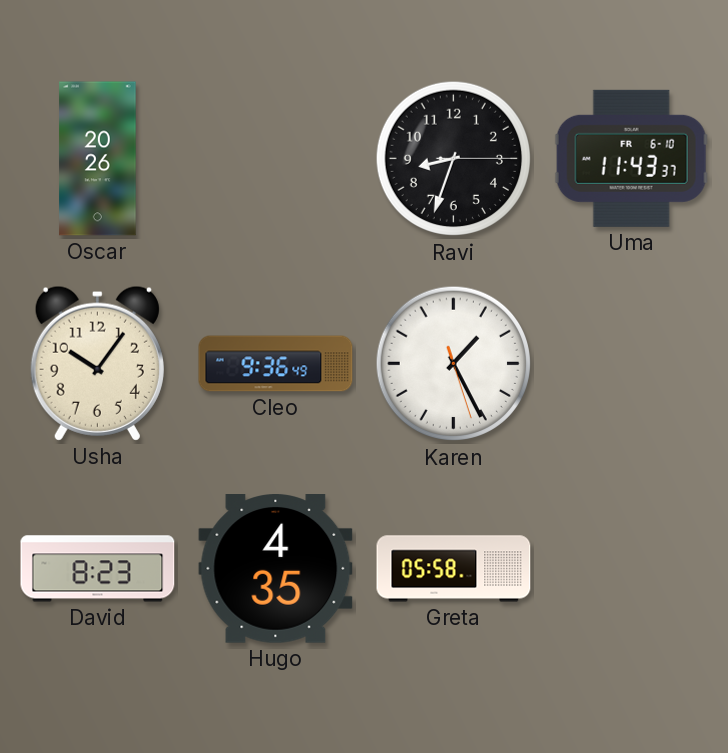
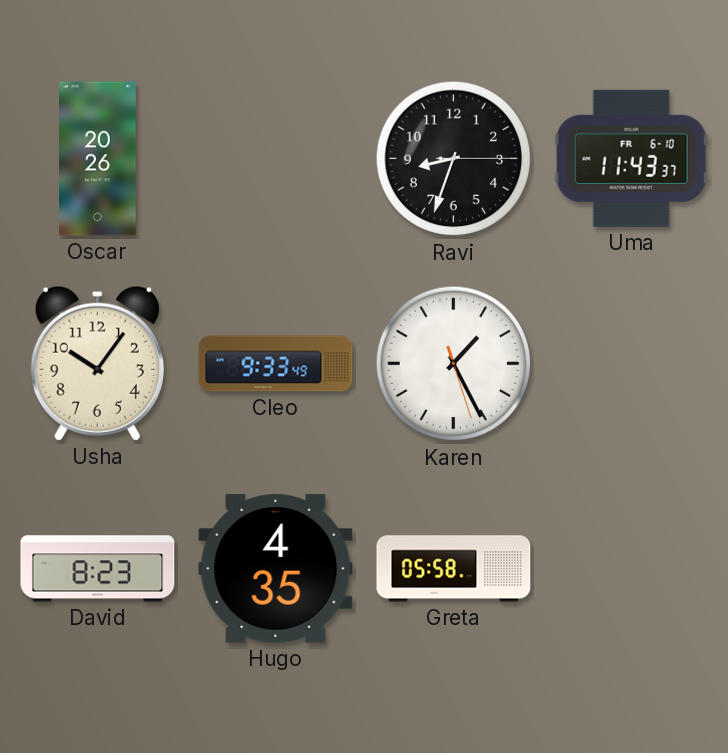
Cleo: 9:36 -> 9:33 (276, 364)
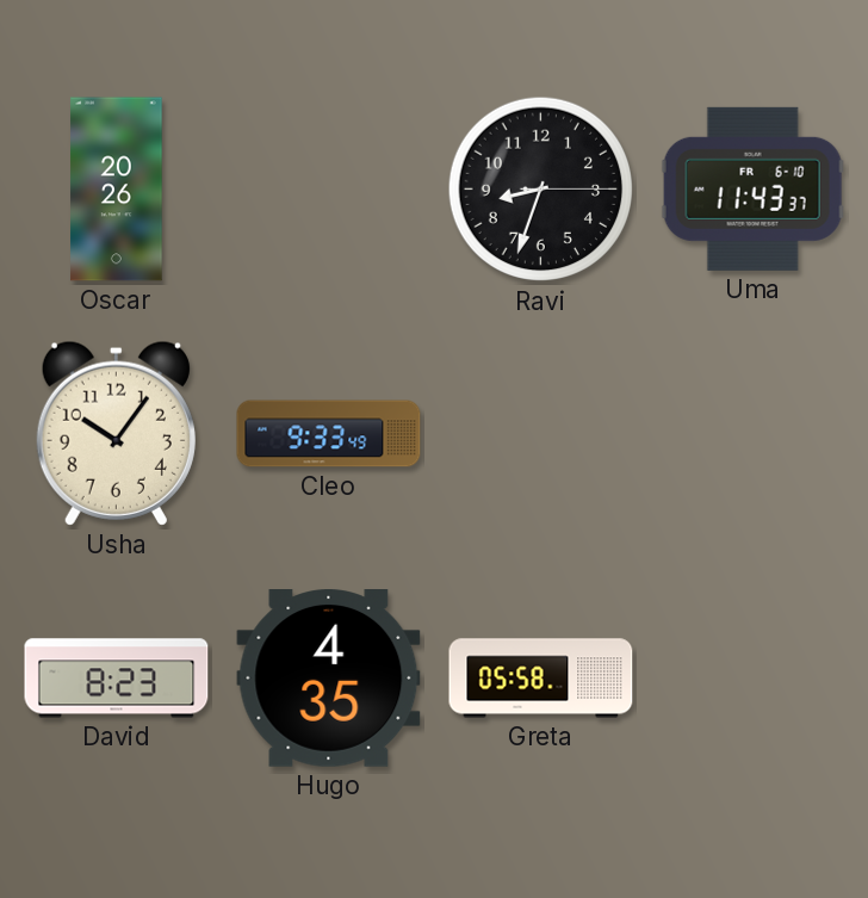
Karen: 1:25 -> none (454, 364)
